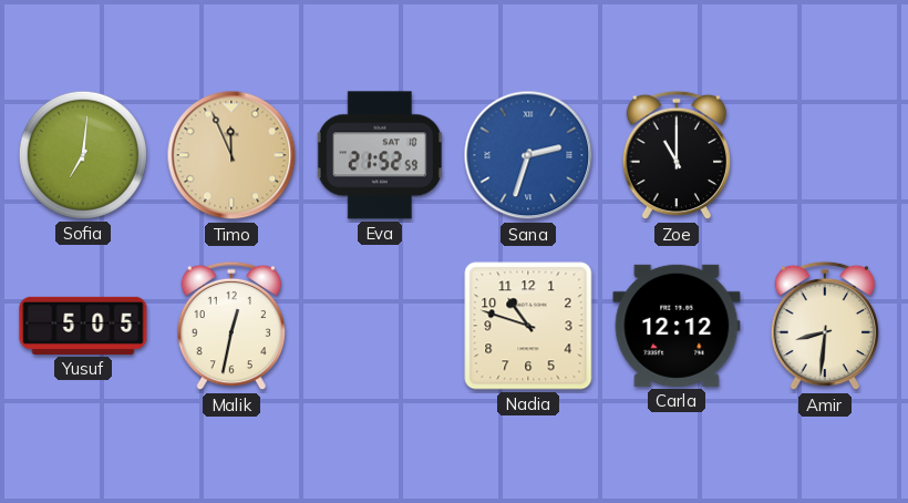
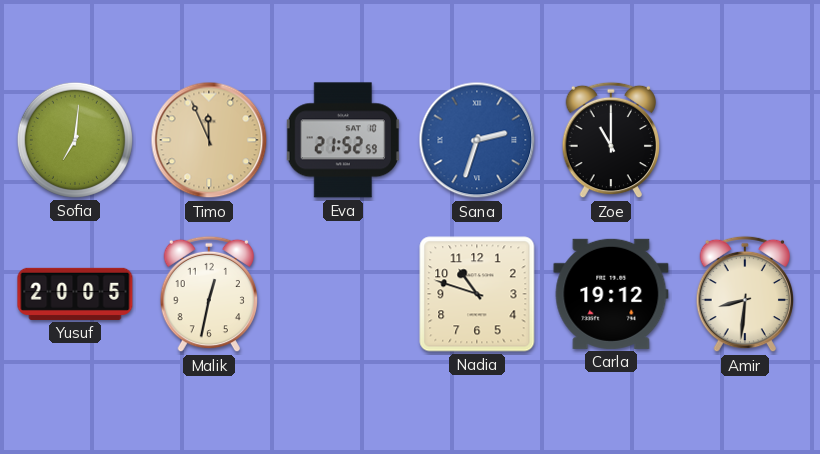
Yusuf: 5:05 -> 20:05 (75, 294)
Carla: 12:12 -> 19:12 (611, 294)
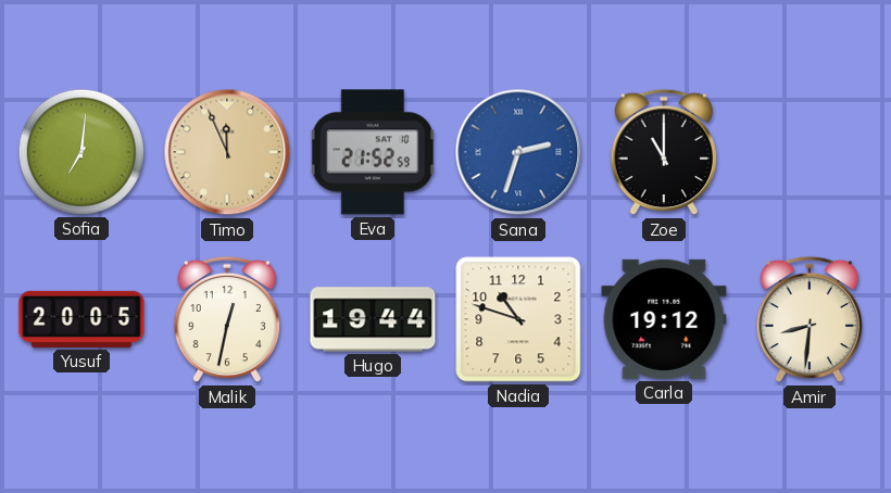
Hugo: none -> 19:44 (373, 319)
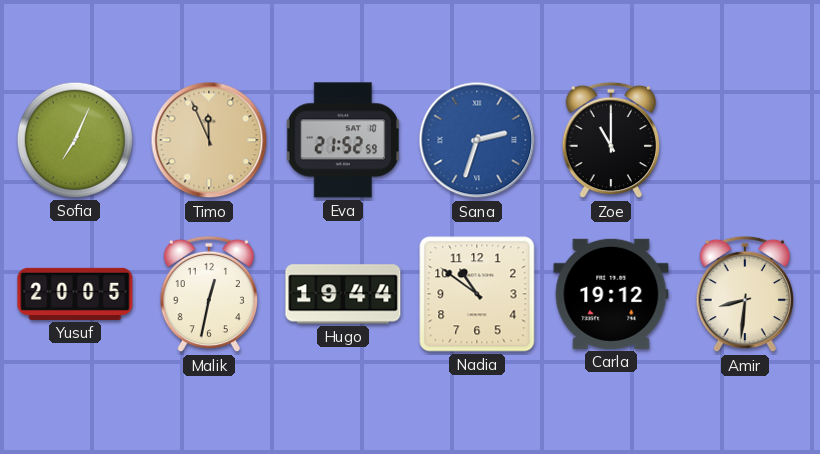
Sofia: 7:01 -> 7:04 (75, 140)
Nadia: 10:48 -> 10:51 (477, 294)
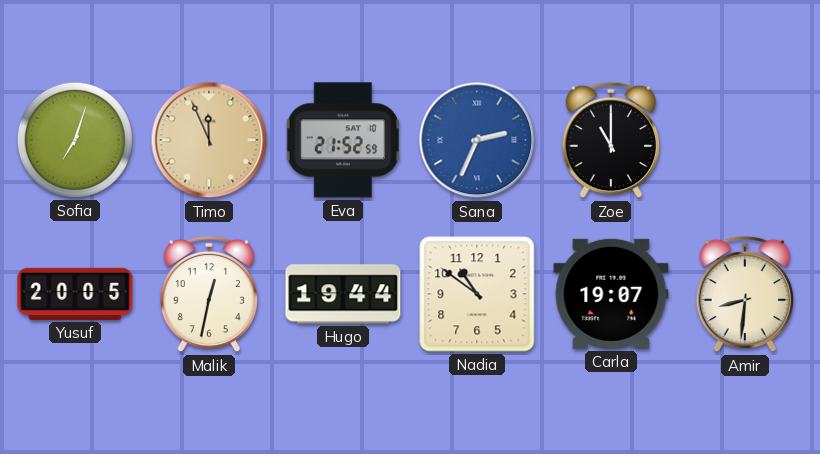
Sofia: 7:04 -> 7:03 (75, 140)
Sana: 2:33 -> 2:34 (477, 140)
Carla: 19:12 -> 19:07 (611, 294)
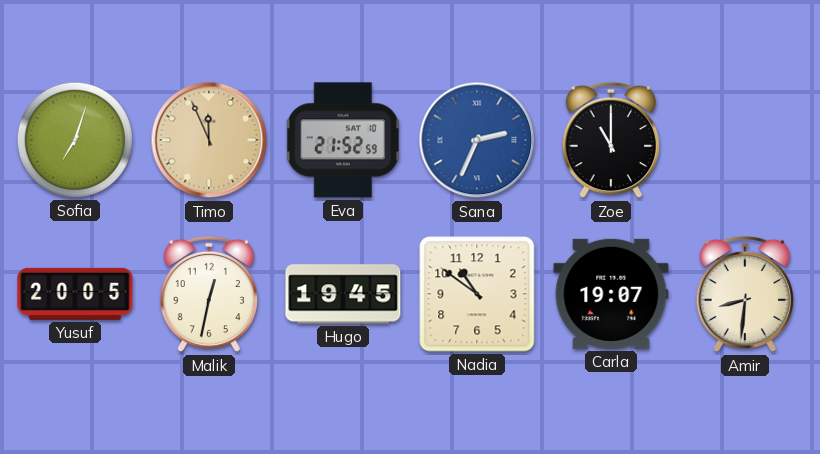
Hugo: 19:44 -> 19:45 (343, 294)
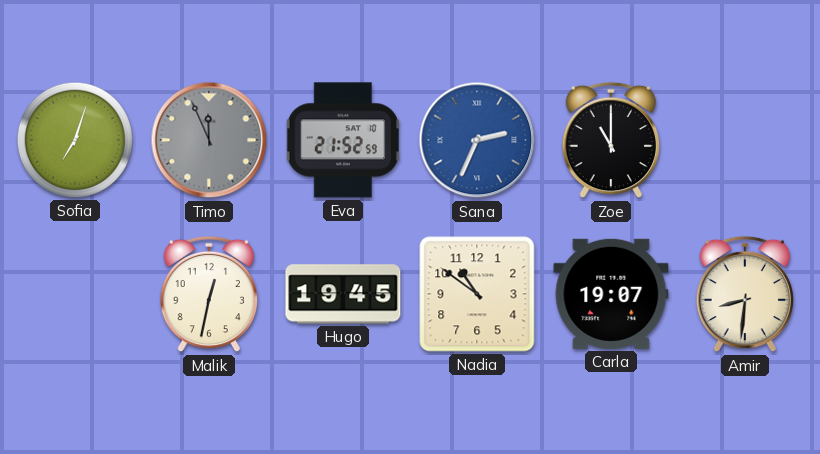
Timo dial: champagne -> grey (209, 140)
Yusuf: 20:05 -> none (75, 294)
